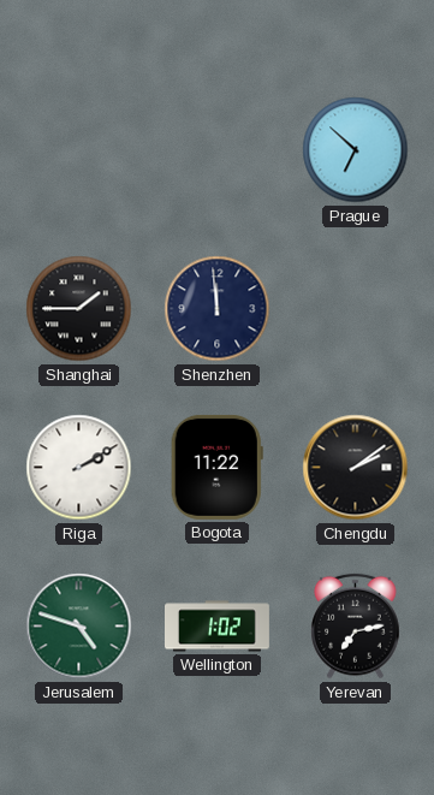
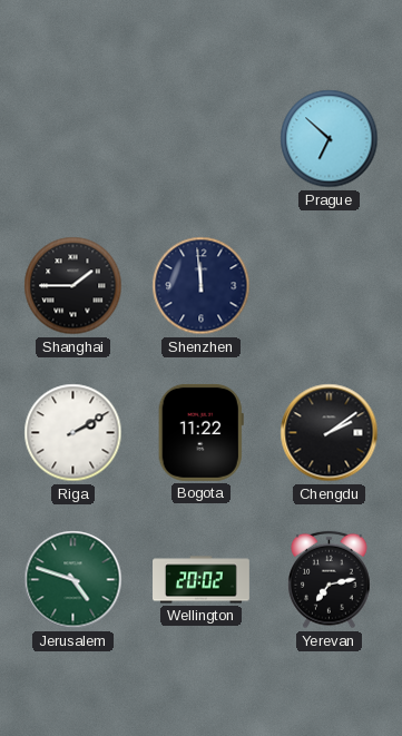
Wellington: 1:02 -> 20:02 (202, 580)
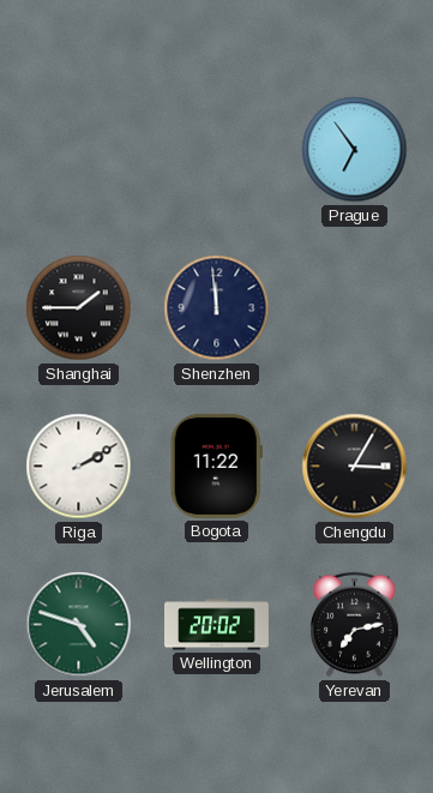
Prague: 6:52 -> 6:54 (355, 150)
Chengdu: 2:09 -> 3:05 (355, 467)
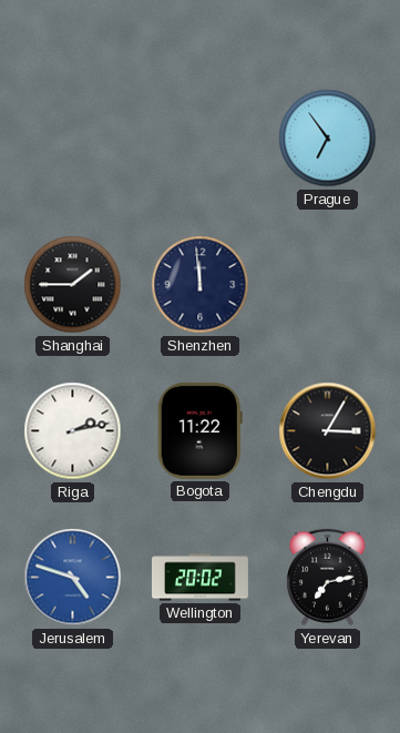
Riga: 2:10 -> 2:13 (73, 431)
Jerusalem dial: green -> blue (73, 578)
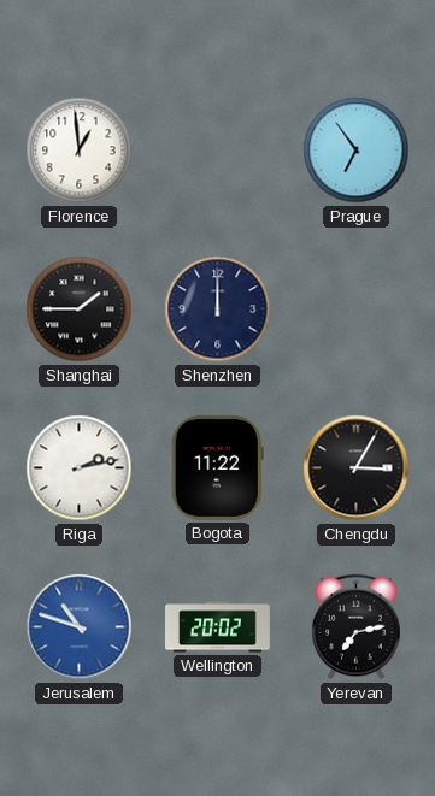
Florence: none -> 12:59 (80, 151)
Shenzhen: 11:59 -> 12:00 (218, 309)
Jerusalem: 4:48 -> 10:48 (80, 627)
